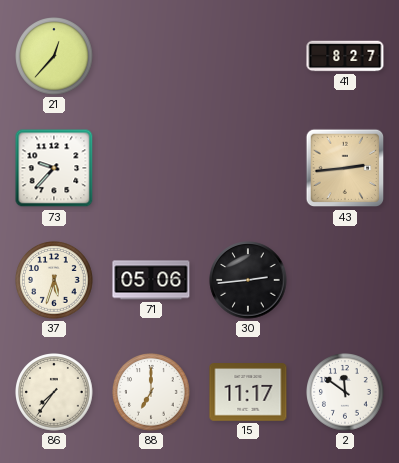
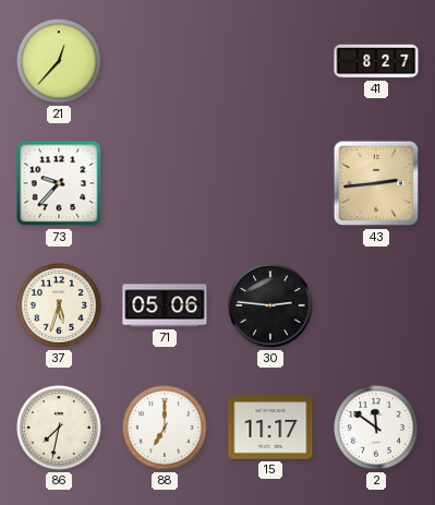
30: 2:44 -> 2:46 (270, 305)
86: 7:36 -> 7:32 (60, 429)
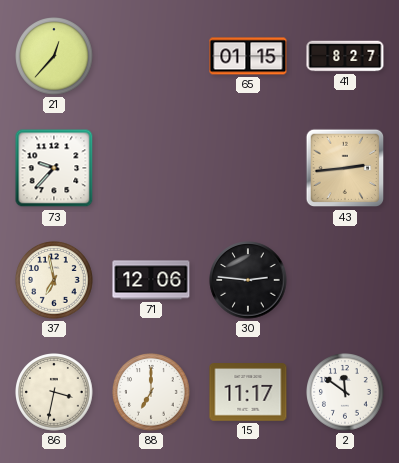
65: none -> 01:15 (248, 56)
37: 5:33 -> 6:58 (55, 281)
71: 05:06 -> 12:06 (151, 280)
86: 7:32 -> 3:32 (55, 393)
